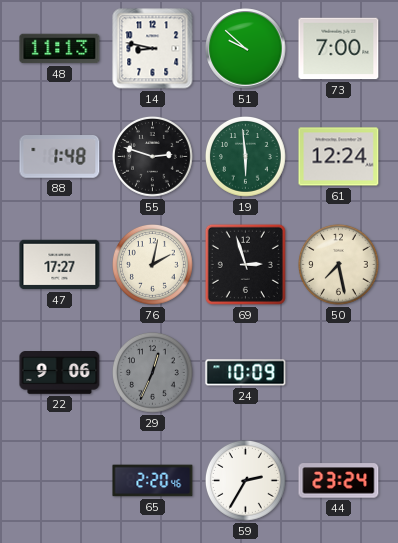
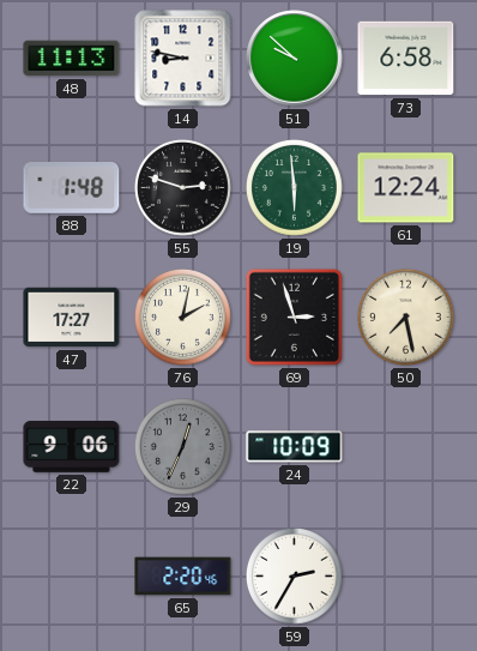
73: 7:00 -> 6:58 (406, 59)
44: 23:24 -> none (339, 481)
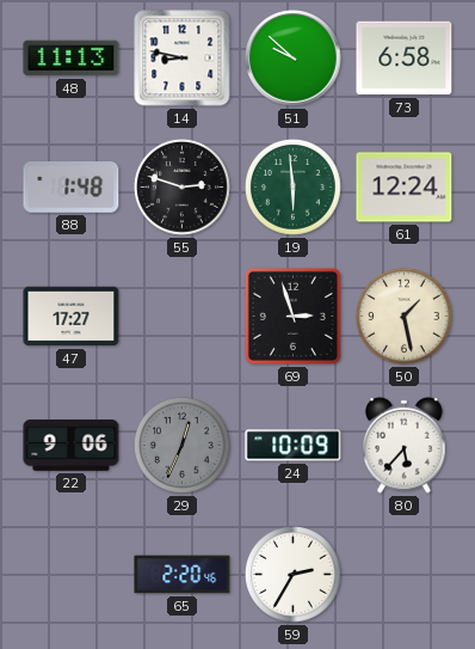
76: 2:02 -> none (183, 318)
50: 7:28 -> 1:28 (405, 317)
80: none -> 5:37 (405, 445)
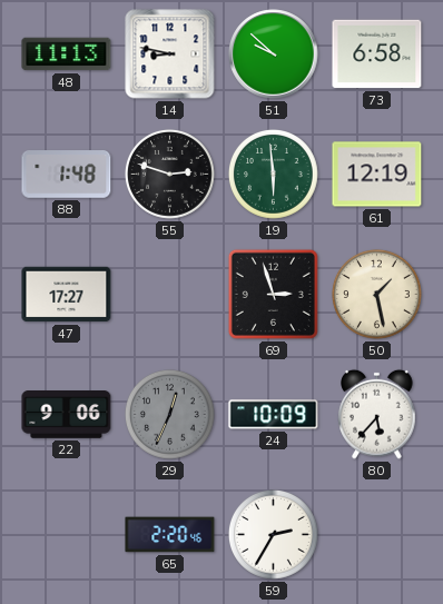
61: 12:24 -> 12:19 (377, 175)
